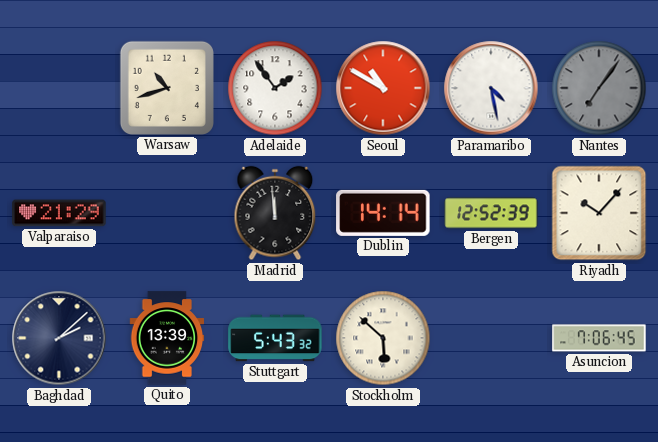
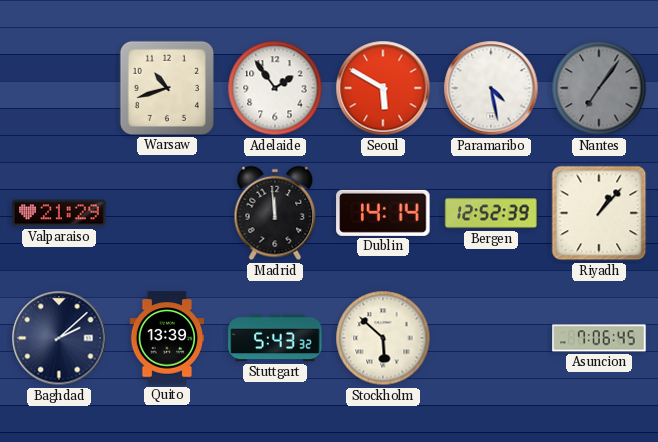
Seoul: 10:50 -> 5:50 (383, 88)
Riyadh: 10:07 -> 1:07 (599, 213)
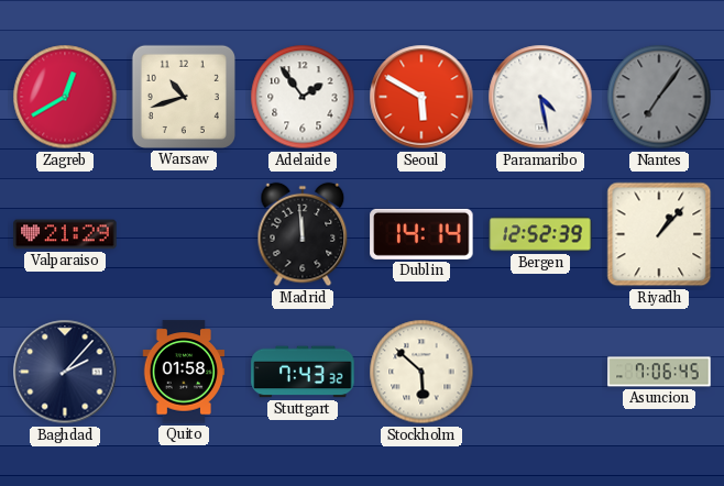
Zagreb: none -> 12:40 (65, 97)
Baghdad: 2:08 -> 2:07 (65, 372)
Quito: 13:39 -> 01:58 (184, 372)
Stuttgart: 5:43 -> 7:43 (303, 372)
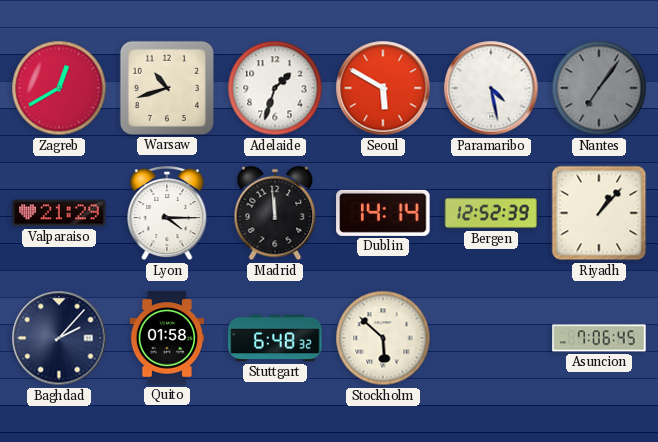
Adelaide: 1:54 -> 1:33 (275, 88)
Lyon: none -> 4:15 (167, 214)
Stuttgart: 7:43 -> 6:48 (275, 338)
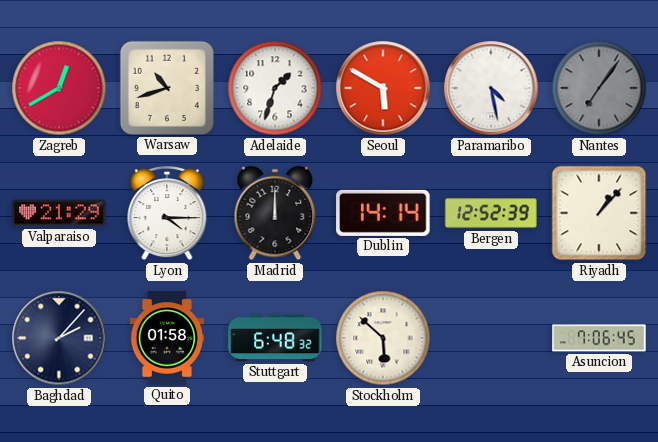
Madrid: 11:59 -> 12:00 (275, 213)
